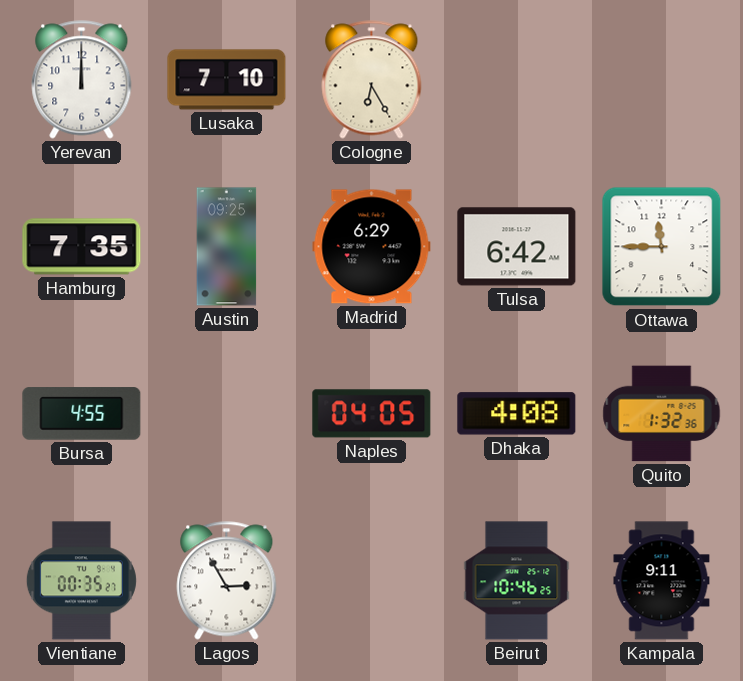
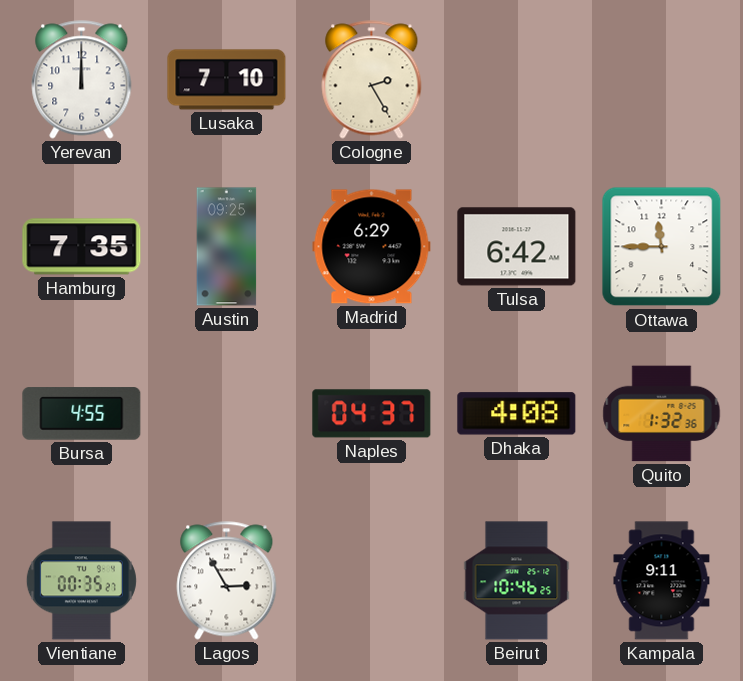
Cologne: 6:25 -> 2:25 (372, 80)
Naples: 04:05 -> 04:37 (372, 414)
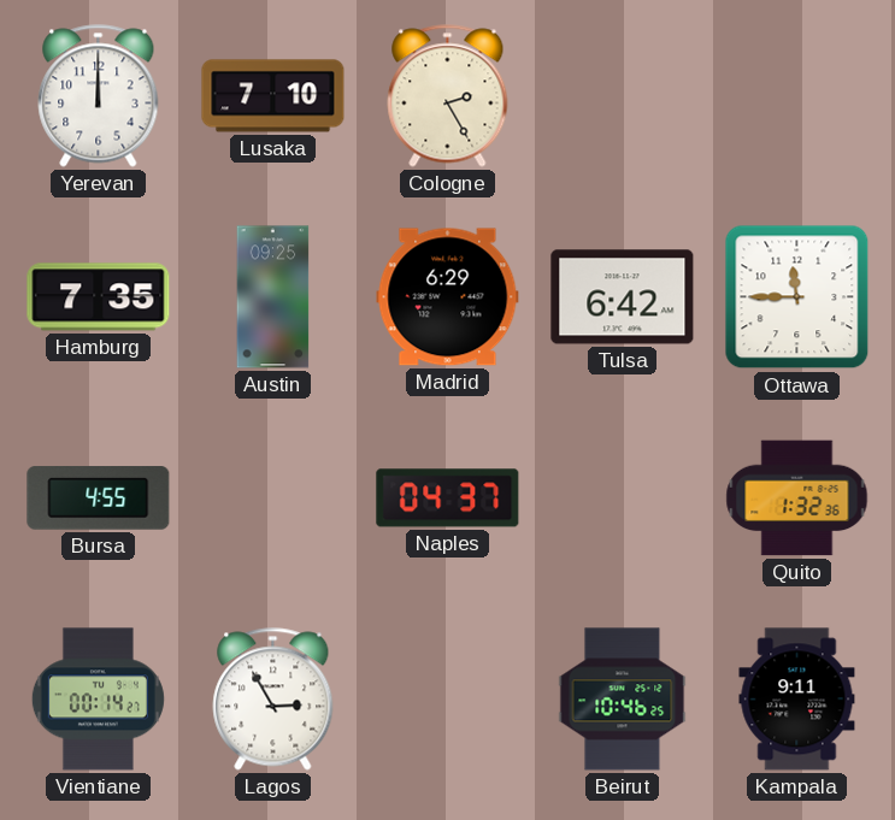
Dhaka: 4:08 -> none (517, 414)
Vientiane: 00:35 -> 00:14 (98, 700)
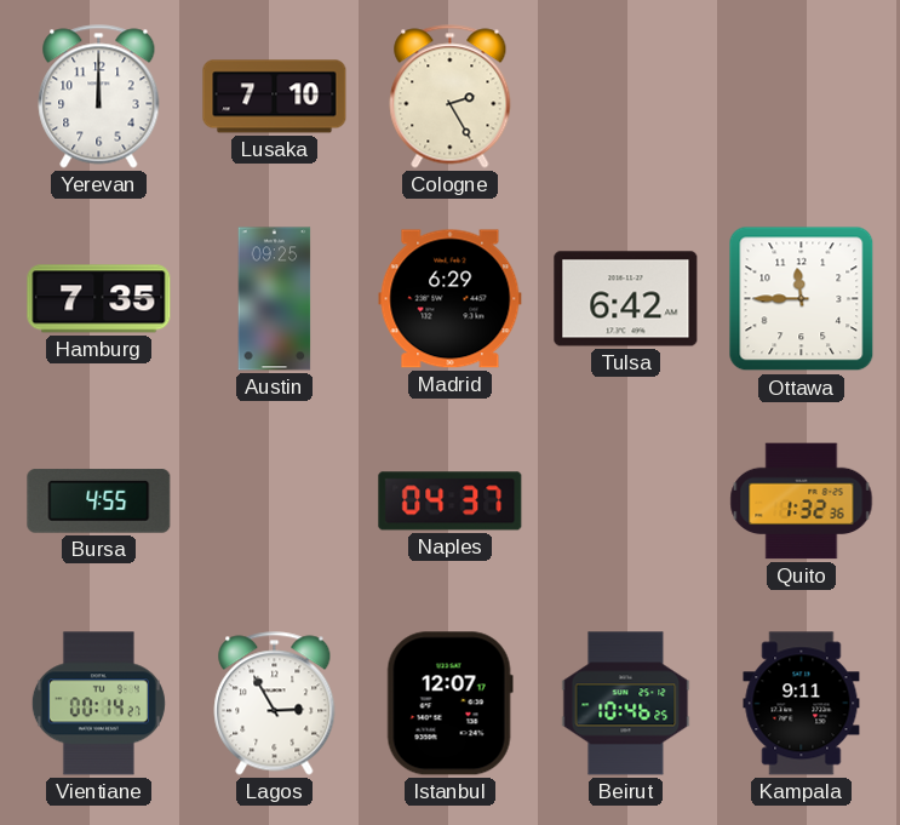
Istanbul: none -> 12:07 (449, 704)
